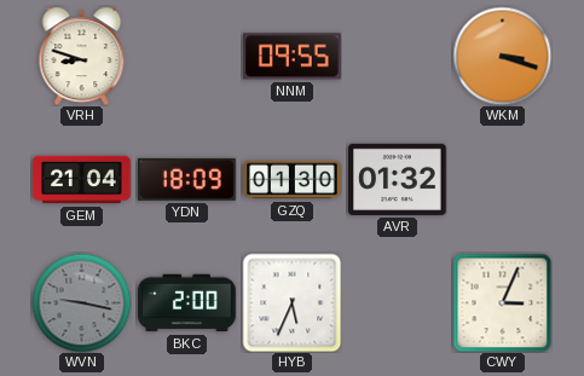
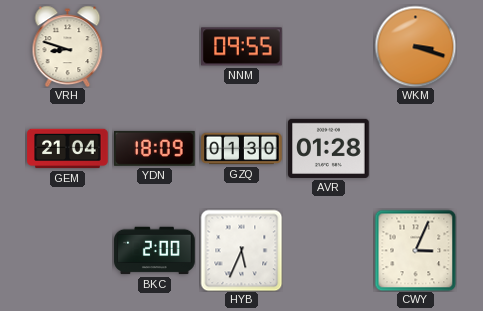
AVR: 01:32 -> 01:28 (329, 148)
WVN: 9:17 -> none (81, 302)
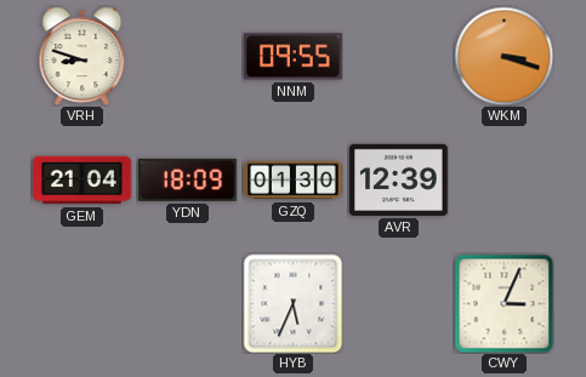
AVR: 01:28 -> 12:39 (399, 179)
BKC: 2:00 -> none (155, 251)
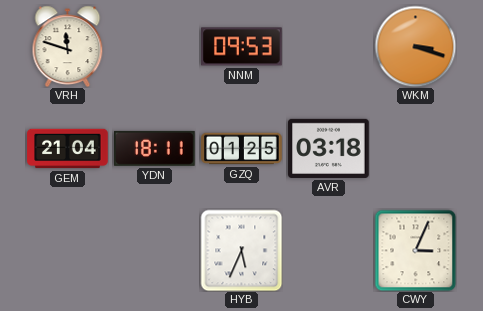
VRH: 8:48 -> 11:48 (68, 46)
NNM: 09:55 -> 09:53 (242, 47)
YDN: 18:09 -> 18:11 (155, 148)
GZQ: 01:30 -> 01:25 (242, 149)
AVR: 12:39 -> 03:18 (329, 148)
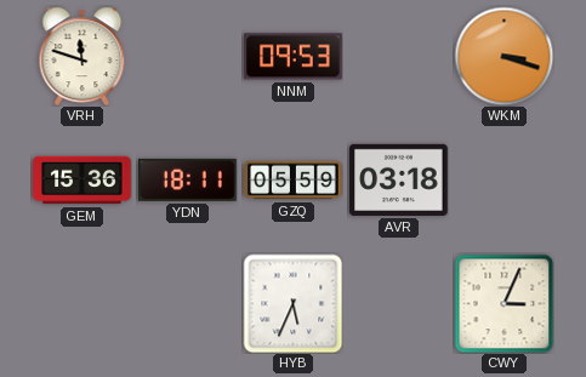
GEM: 21:04 -> 15:36 (83, 181)
GZQ: 01:25 -> 05:59 (294, 181)
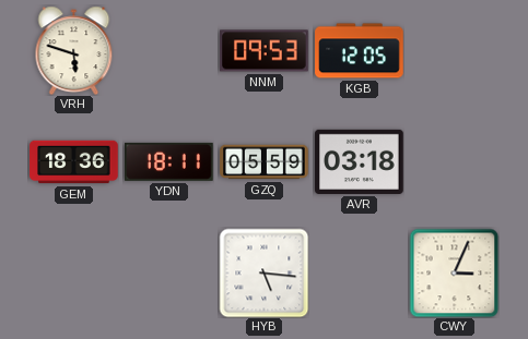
VRH: 11:48 -> 5:48 (74, 50)
KGB: none -> 12:05 (360, 51)
WKM: 3:18 -> none (503, 56)
GEM: 15:36 -> 18:36 (74, 162)
HYB: 5:34 -> 5:16 (263, 273)
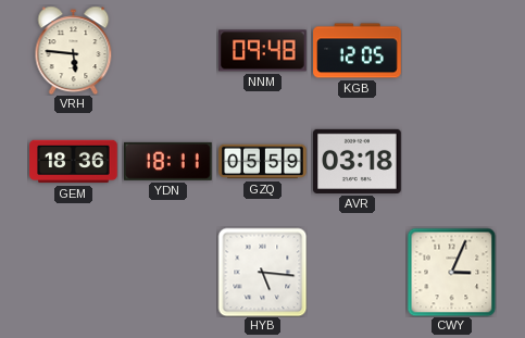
VRH: 5:48 -> 5:46 (74, 50)
NNM: 09:53 -> 09:48 (263, 51)
